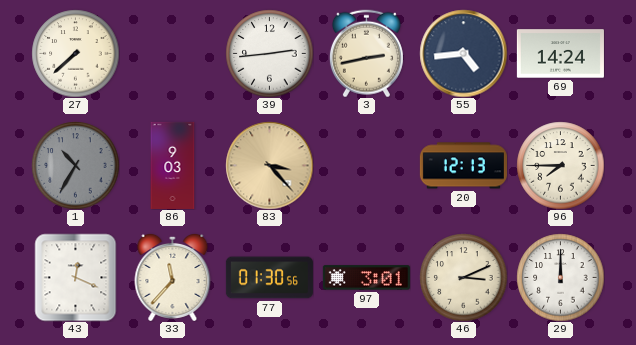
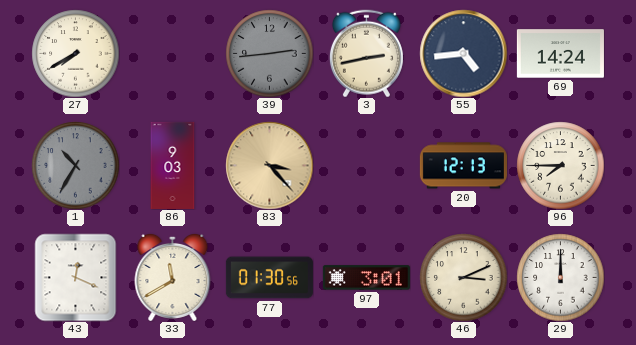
27: 7:38 -> 7:40 (75, 53)
39 dial: white -> grey (269, 53)
33: 11:37 -> 11:40 (173, 277)
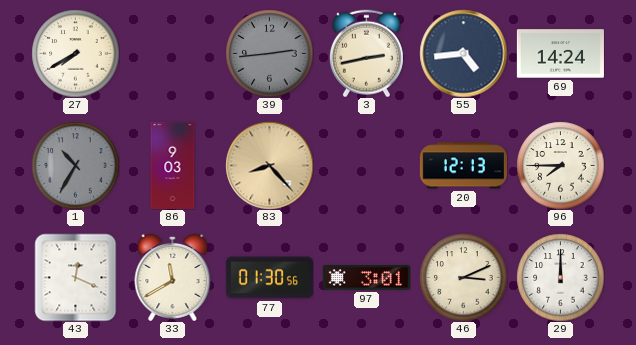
83: 3:23 -> 8:23 (269, 165)
